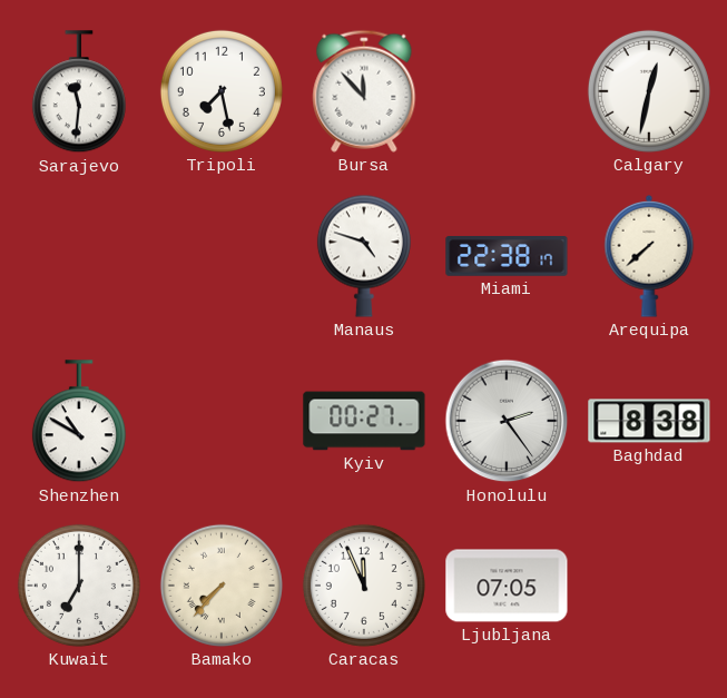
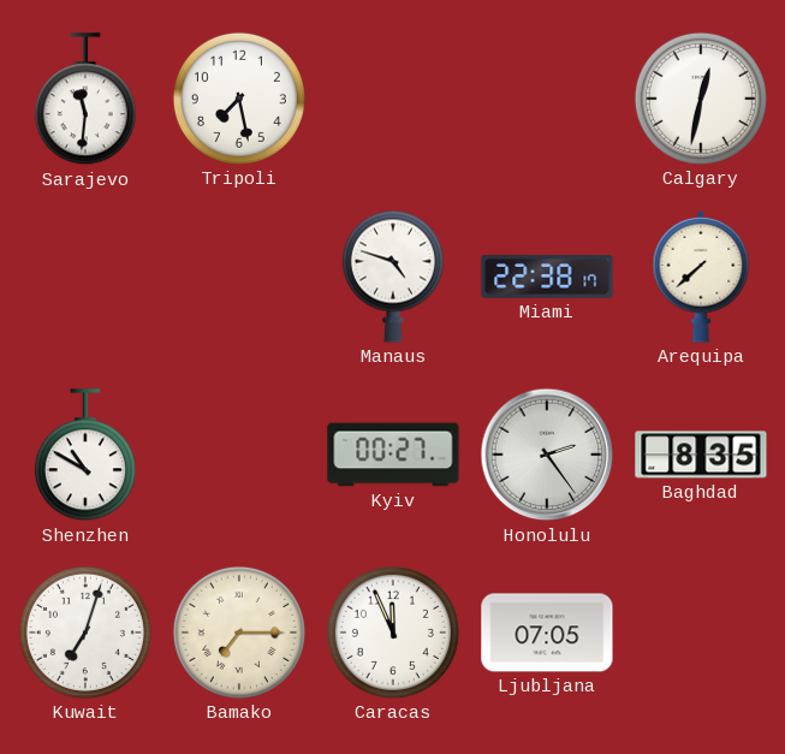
Bursa: 11:53 -> none (364, 91)
Baghdad: 8:38 -> 8:35 (701, 455)
Kuwait: 7:00 -> 7:03 (85, 633)
Bamako: 7:37 -> 7:15 (239, 633)
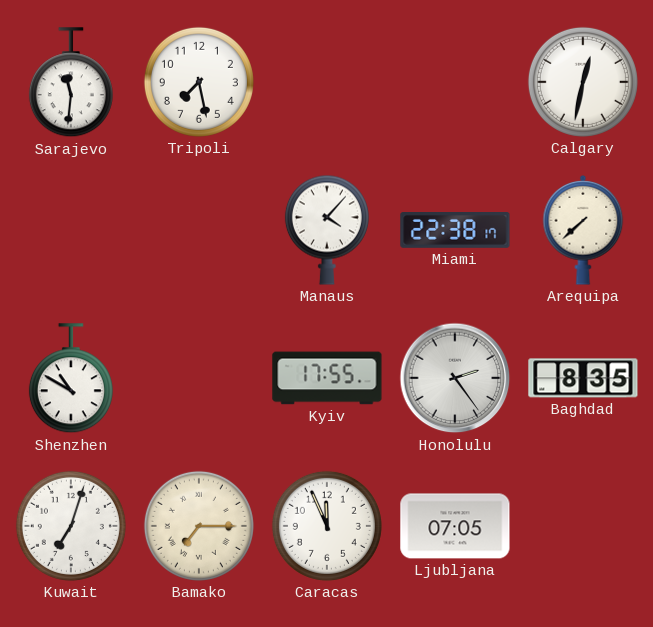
Manaus: 4:48 -> 4:07 (327, 230)
Kyiv: 00:27 -> 17:55 (327, 378)
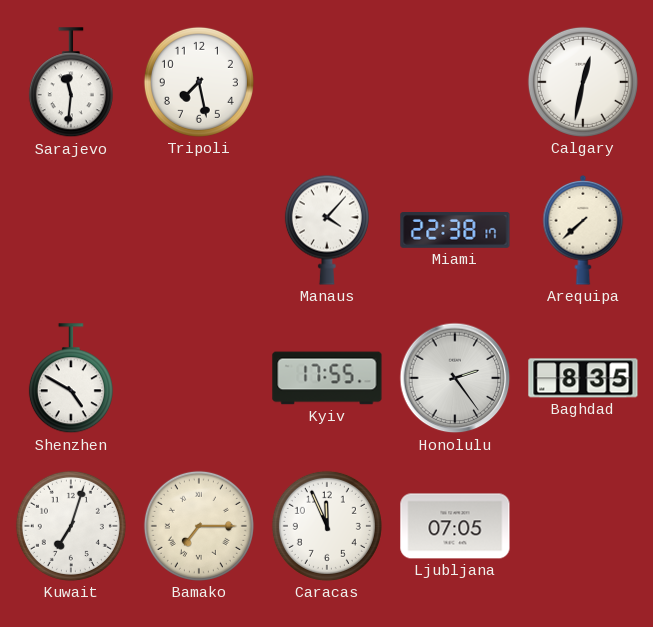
Shenzhen: 10:50 -> 4:50 (71, 379)
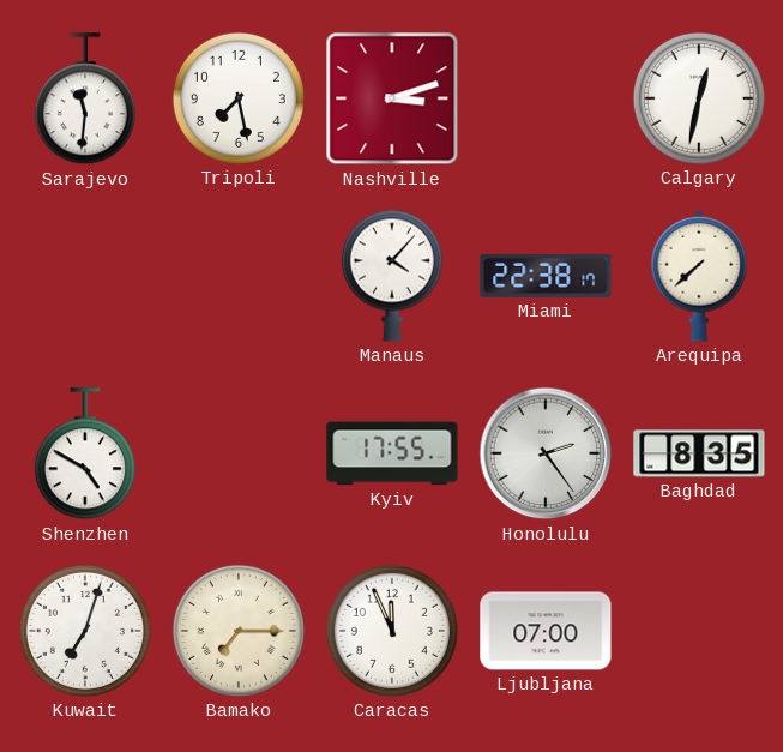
Nashville: none -> 3:12 (392, 98)
Ljubljana: 07:05 -> 07:00 (546, 631)
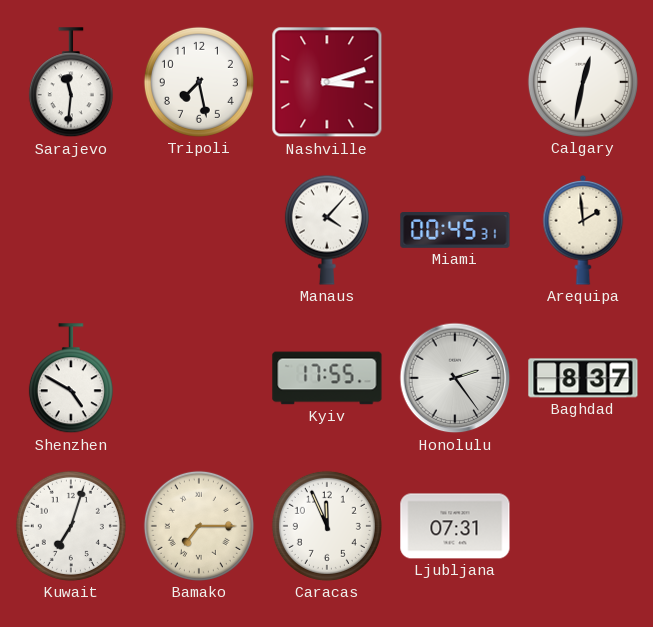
Miami: 22:38 -> 00:45 (455, 231)
Arequipa: 7:38 -> 1:59 (583, 231)
Baghdad: 8:35 -> 8:37 (583, 378)
Ljubljana: 07:00 -> 07:31 (455, 526)
